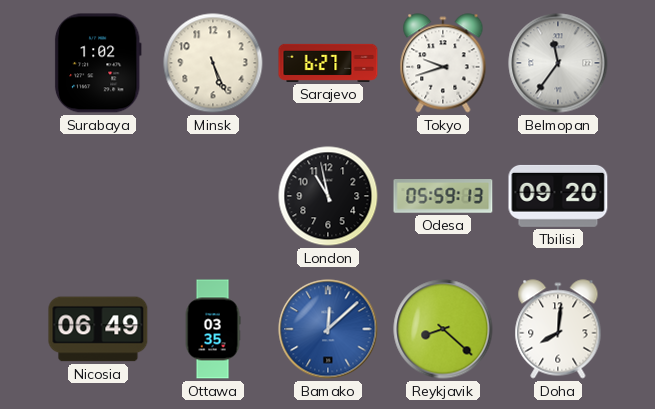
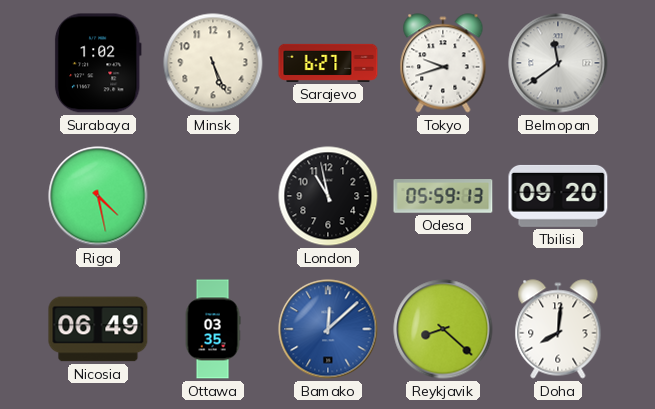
Belmopan: 11:36 -> 11:39 (558, 63)
Riga: none -> 4:28 (98, 196)
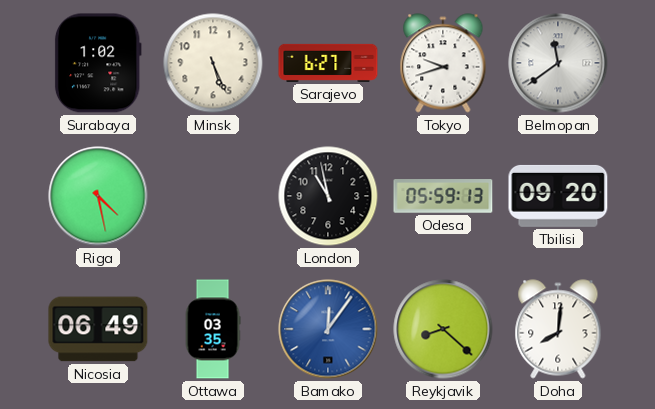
Bamako: 12:08 -> 12:06 (328, 329)
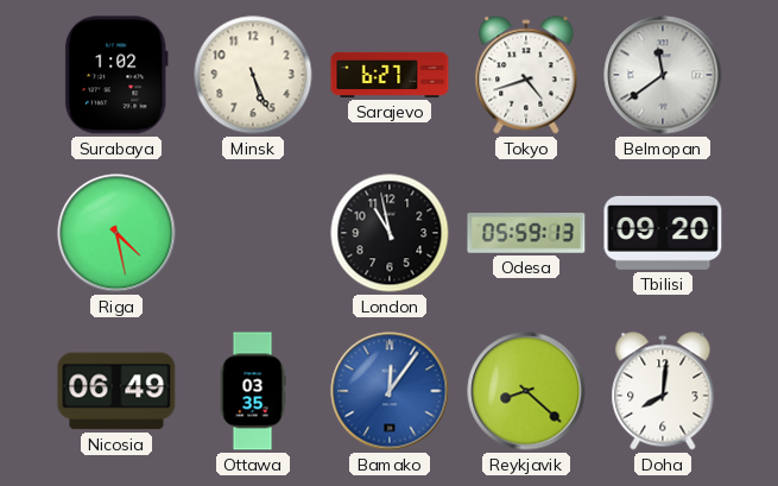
Tokyo: 9:42 -> 4:42 (526, 75)
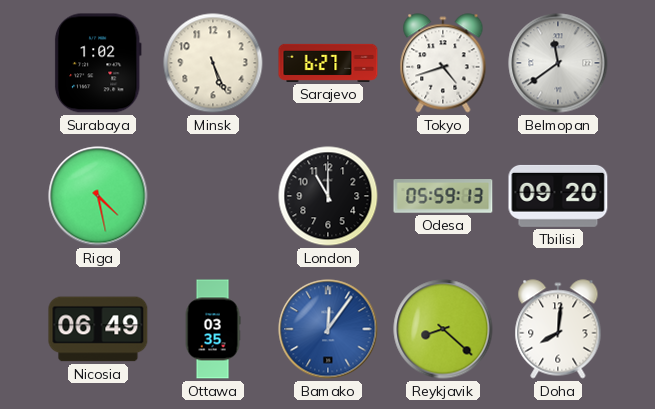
London: 10:58 -> 11:00 (328, 196)
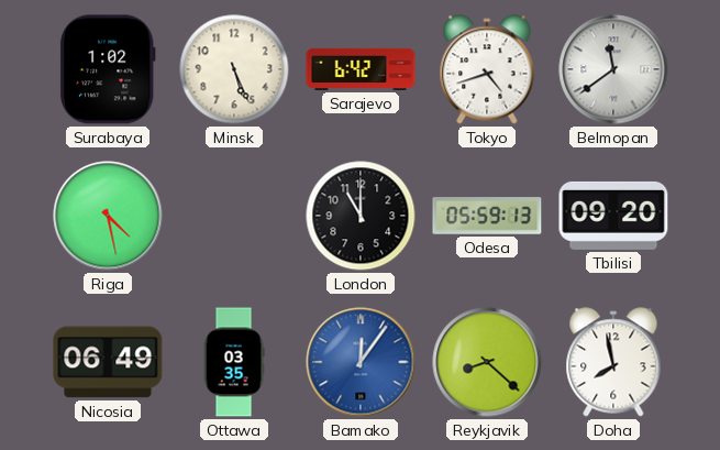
Sarajevo: 6:27 -> 6:42 (361, 69)
Doha: 8:01 -> 7:58 (613, 362)
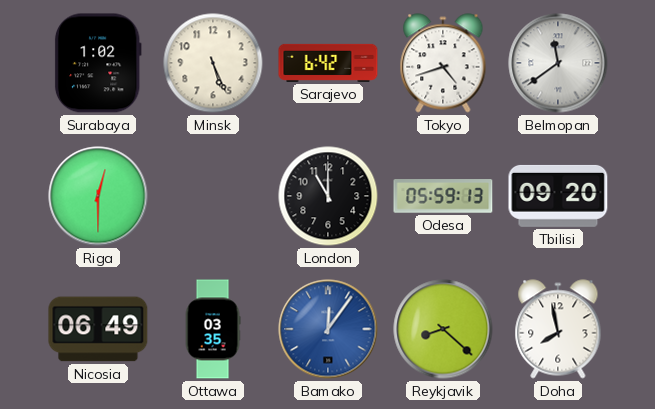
Riga: 4:28 -> 12:30 (98, 196)
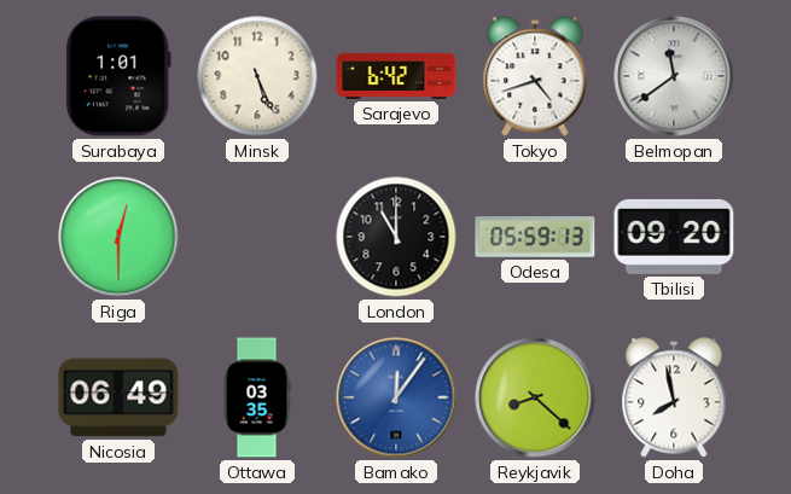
Surabaya: 1:02 -> 1:01 (118, 76)
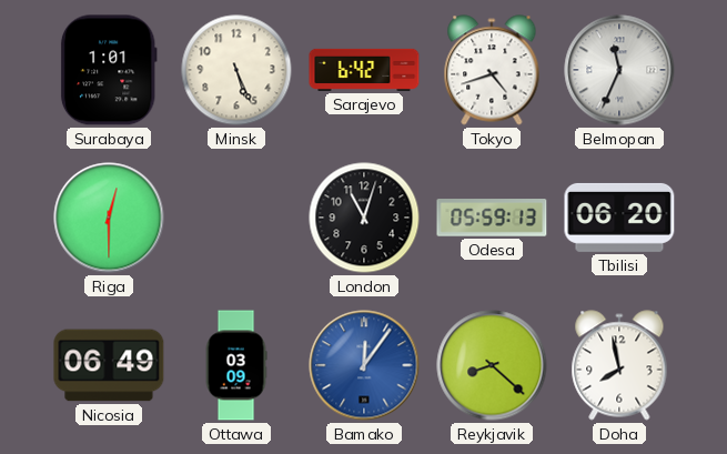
Belmopan: 11:39 -> 11:34 (619, 70)
London: 11:00 -> 11:03 (364, 218)
Tbilisi: 09:20 -> 06:20 (619, 218)
Ottawa: 03:35 -> 03:09 (236, 365)
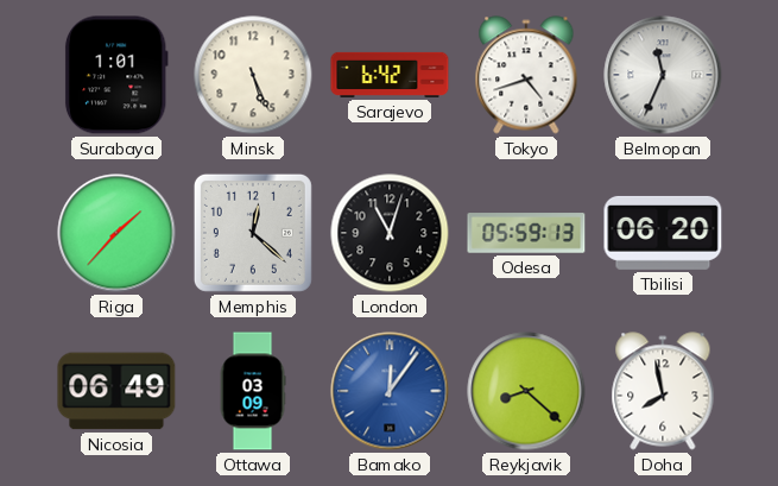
Riga: 12:30 -> 1:37 (116, 233)
Memphis: none -> 12:22 (253, 233)
